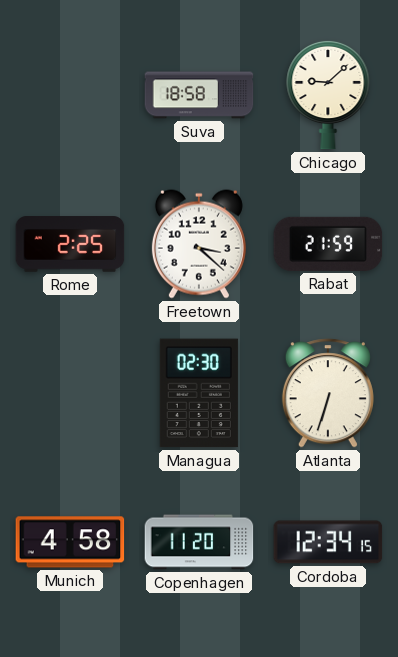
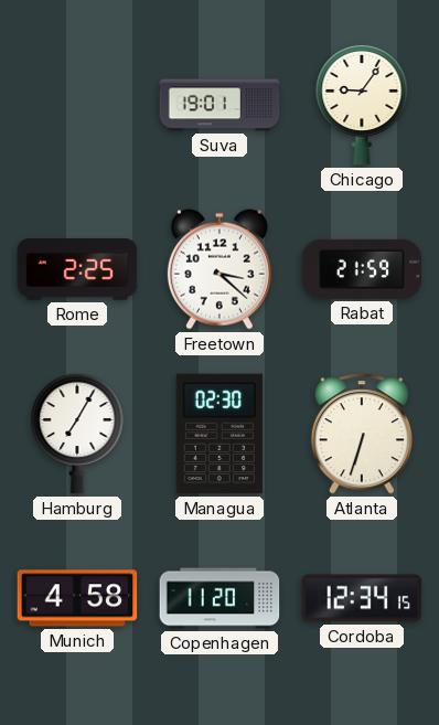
Suva: 18:58 -> 19:01 (219, 105)
Chicago: 9:08 -> 9:06 (362, 105)
Hamburg: none -> 7:05 (77, 434)
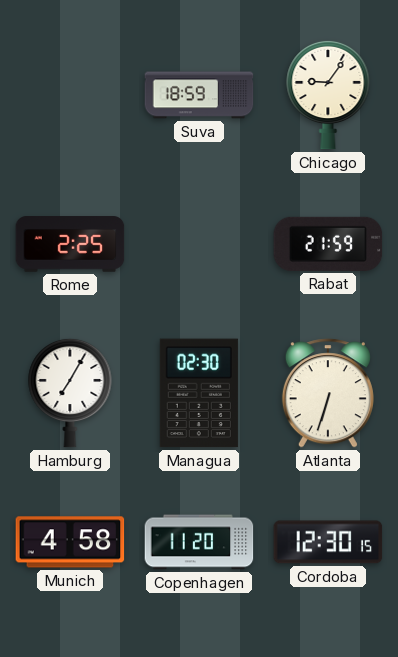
Suva: 19:01 -> 18:59 (199, 95)
Freetown: 3:22 -> none (219, 269)
Cordoba: 12:34 -> 12:30 (328, 542)
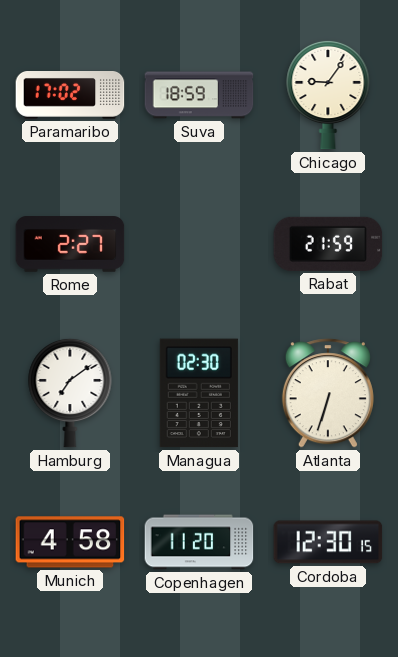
Paramaribo: none -> 17:02 (70, 96)
Rome: 2:25 -> 2:27 (70, 244)
Hamburg: 7:05 -> 7:09 (70, 393)
